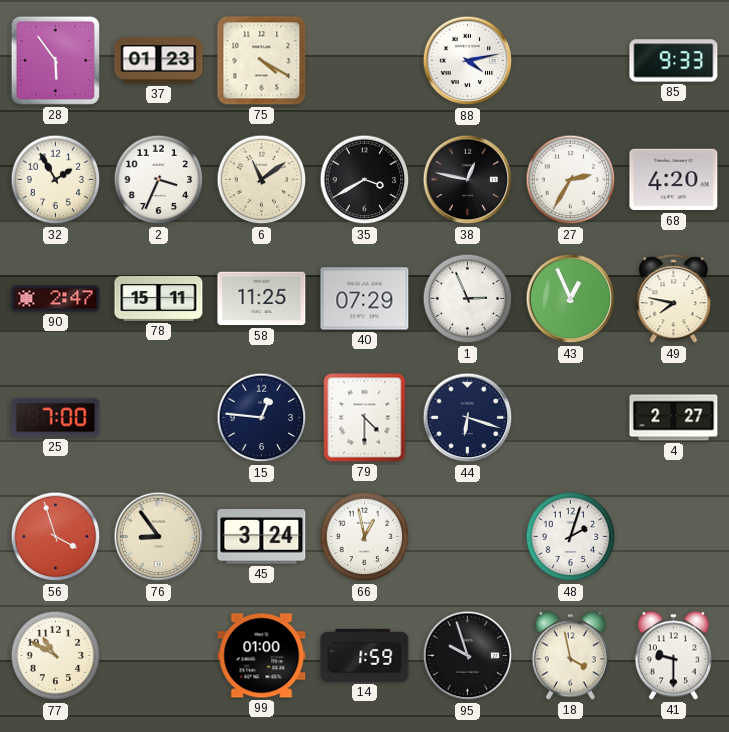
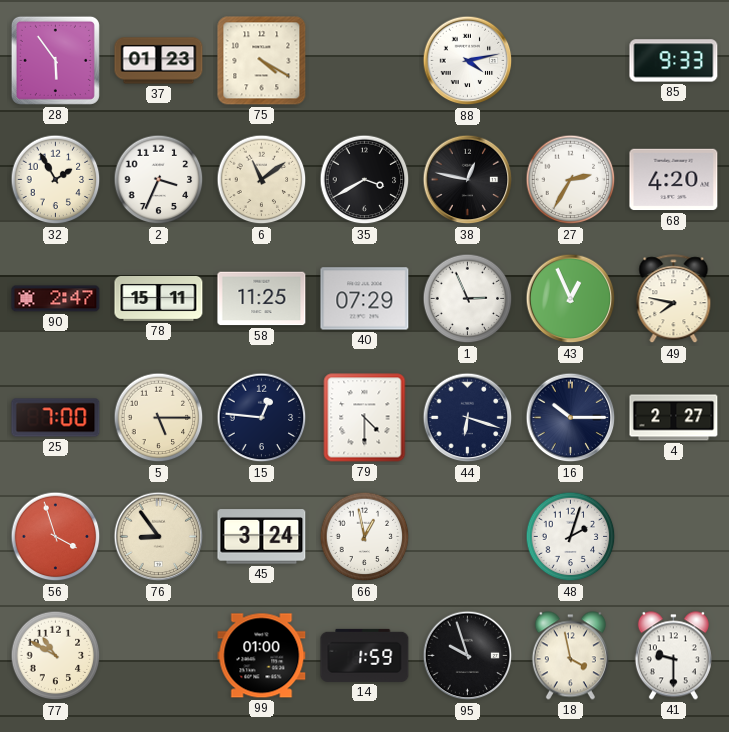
5: none -> 5:15 (159, 418)
16: none -> 10:15 (571, 418)
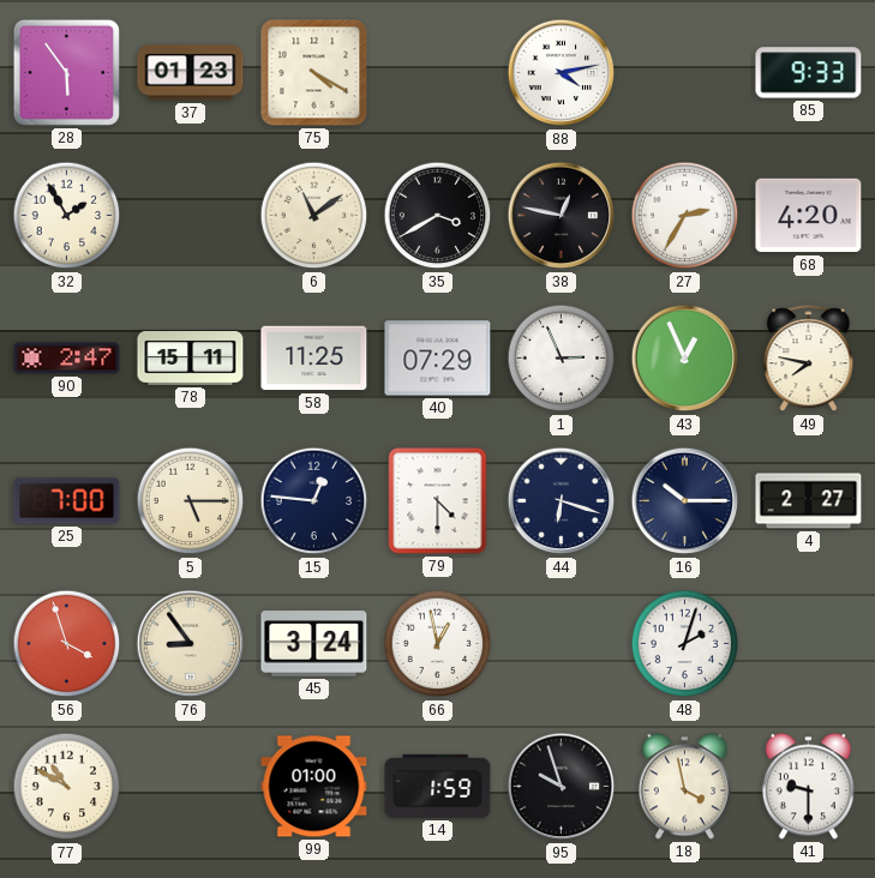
2: 3:34 -> none (159, 180)
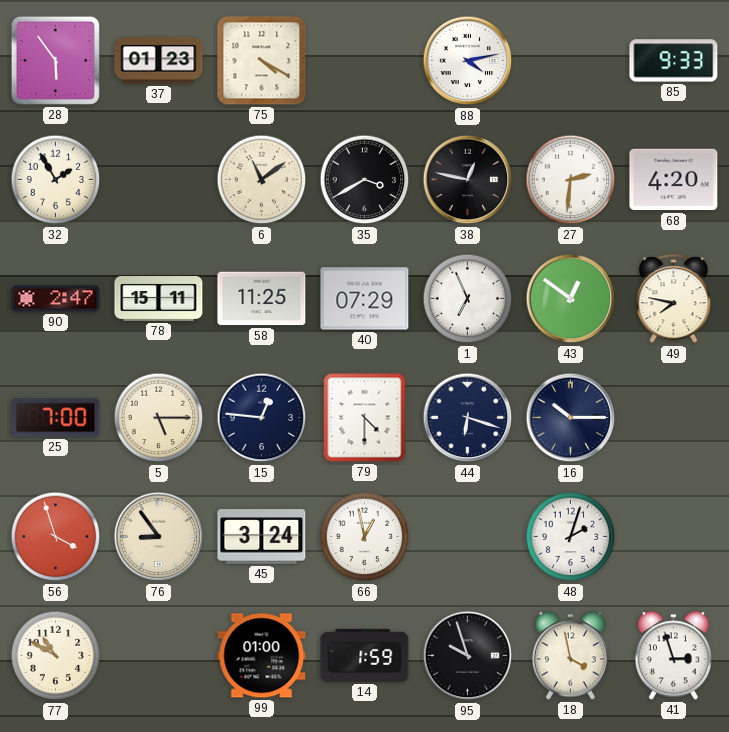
27: 2:35 -> 2:31 (571, 180)
1: 2:56 -> 6:56 (468, 299)
43: 12:56 -> 12:51 (571, 299)
4: 2:27 -> none (809, 501)
41: 9:30 -> 2:57 (673, 656)
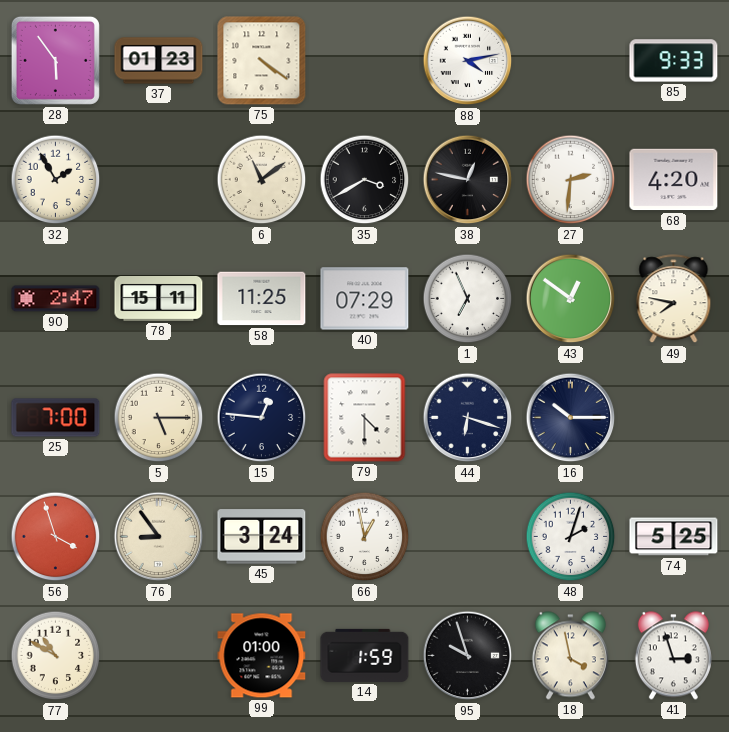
75: 4:20 -> 4:21 (262, 61)
74: none -> 5:25 (674, 537)
